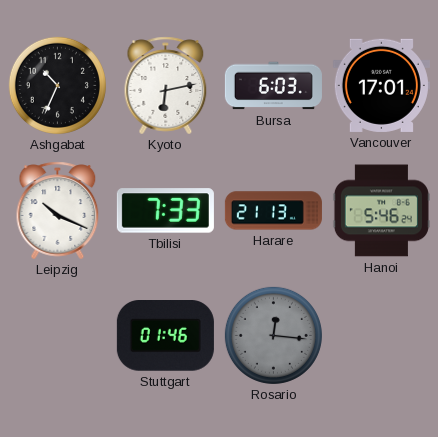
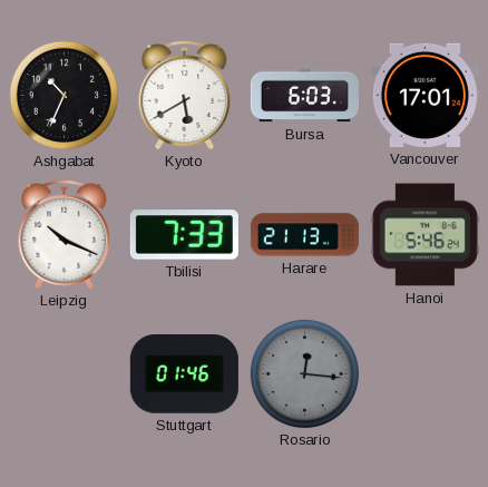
Kyoto: 6:13 -> 5:40 (185, 96)
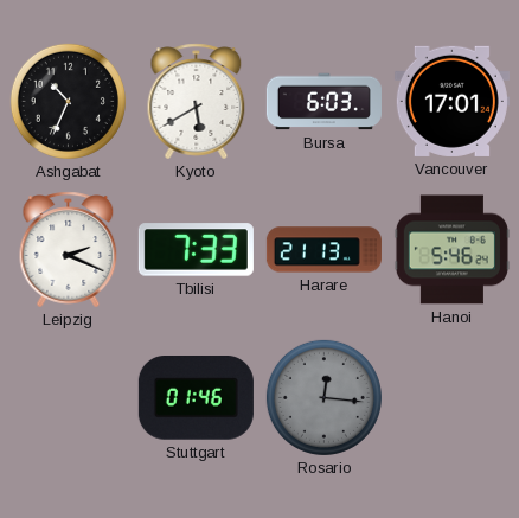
Leipzig: 10:19 -> 2:19 (69, 250)
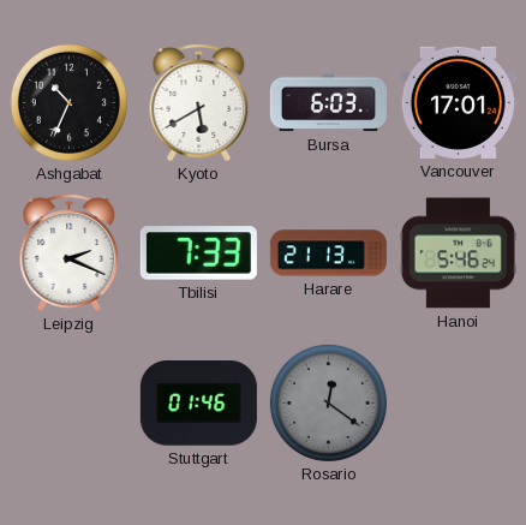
Rosario: 12:16 -> 12:21 (328, 402)
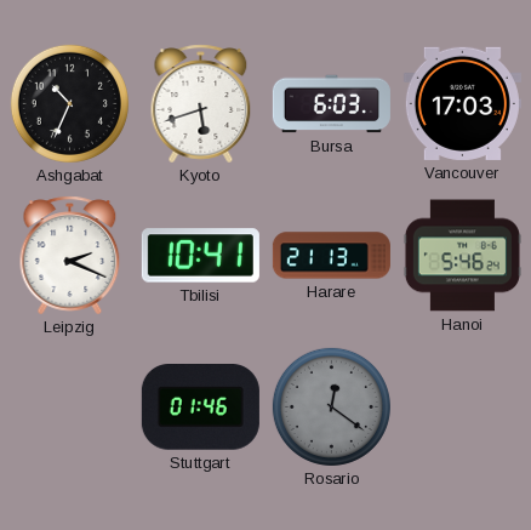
Kyoto: 5:40 -> 5:42 (201, 104)
Vancouver: 17:01 -> 17:03 (462, 103)
Tbilisi: 7:33 -> 10:41 (200, 256)
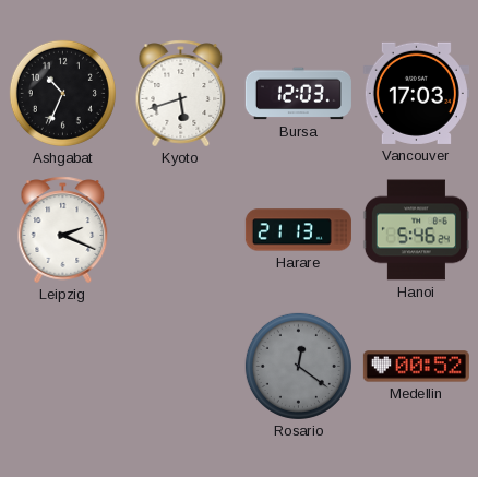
Bursa: 6:03 -> 12:03 (298, 94)
Tbilisi: 10:41 -> none (200, 256)
Stuttgart: 01:46 -> none (200, 408)
Medellin: none -> 00:52 (416, 367)
